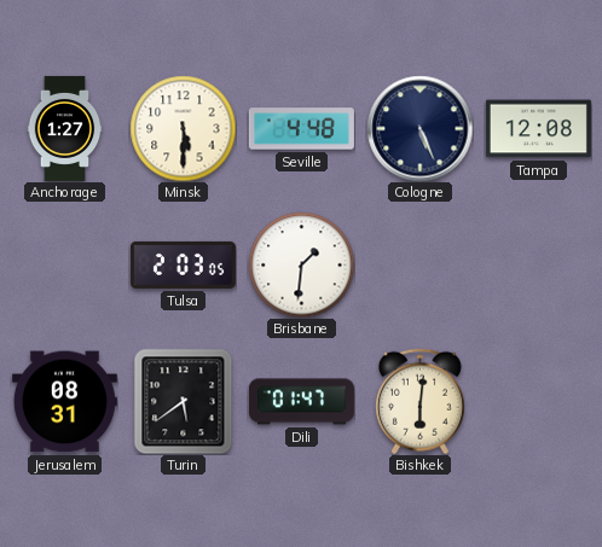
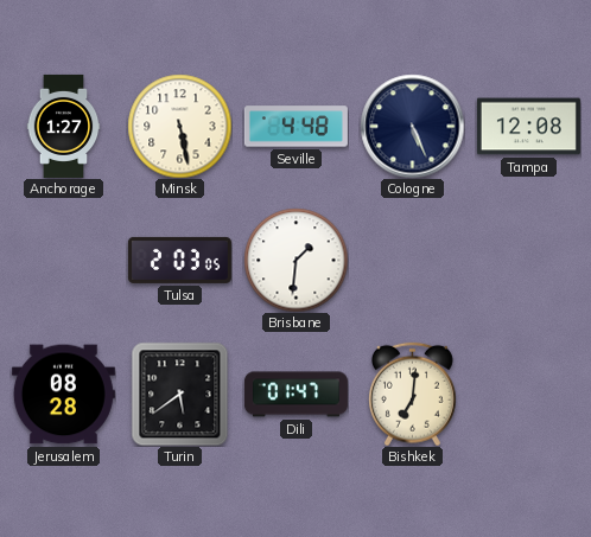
Minsk: 5:30 -> 5:28 (179, 126)
Jerusalem: 08:31 -> 08:28 (63, 395)
Bishkek: 6:01 -> 7:01 (412, 394)
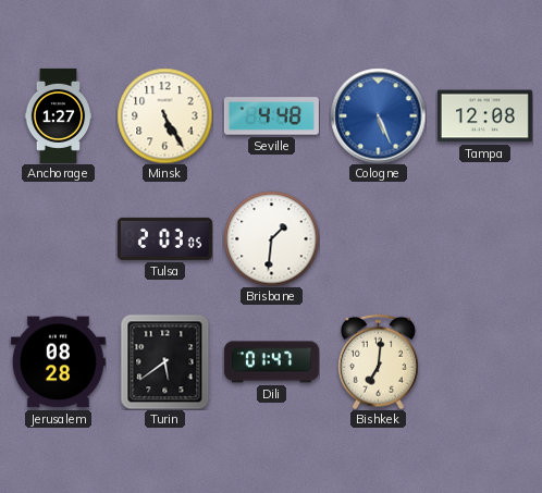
Minsk: 5:28 -> 5:25 (164, 115)
Cologne dial: navy -> blue (378, 115)
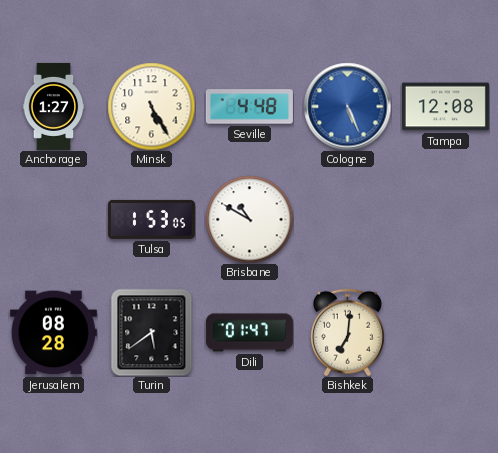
Tulsa: 2:03 -> 1:53 (151, 219)
Brisbane: 1:31 -> 10:50 (249, 219)
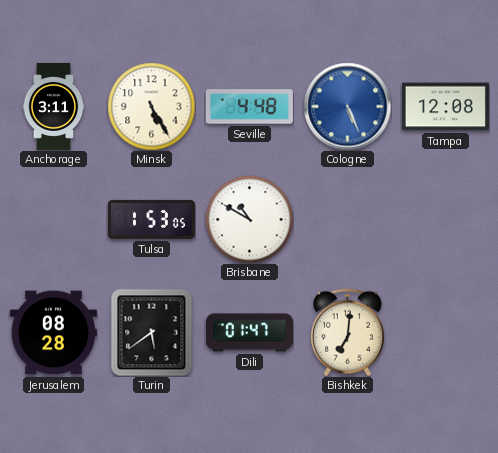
Anchorage: 1:27 -> 3:11 (54, 106)
